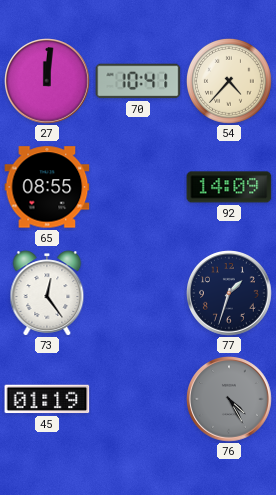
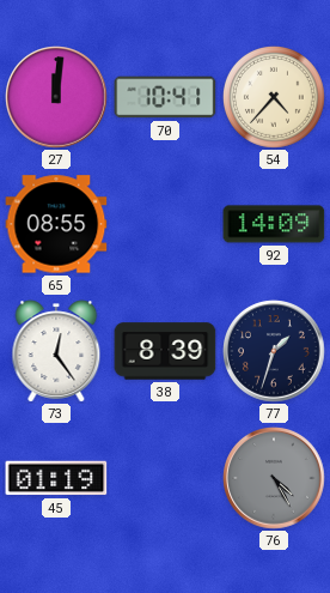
38: none -> 8:39 (165, 351)
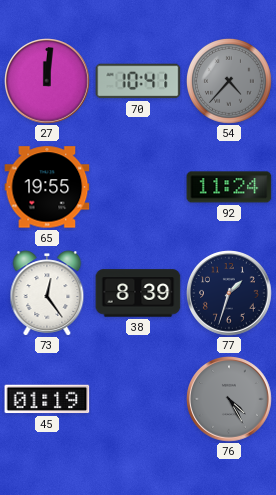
54 dial: cream -> grey (229, 81)
65: 08:55 -> 19:55 (47, 187)
92: 14:09 -> 11:24 (229, 187)
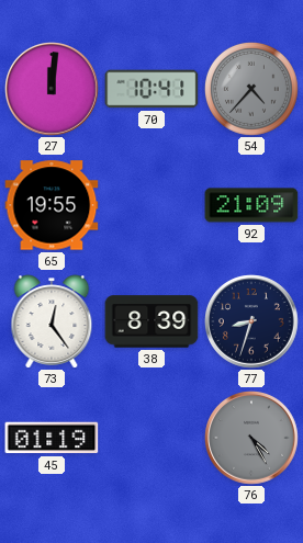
92: 11:24 -> 21:09 (251, 205)
77: 1:33 -> 8:33 (251, 321)
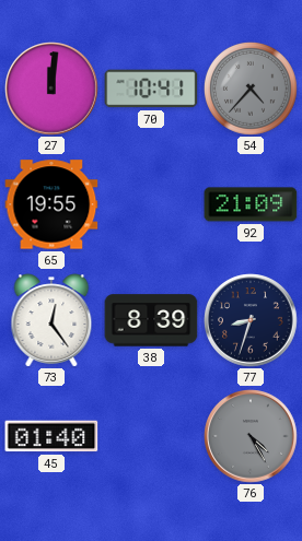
45: 01:19 -> 01:40 (51, 436)
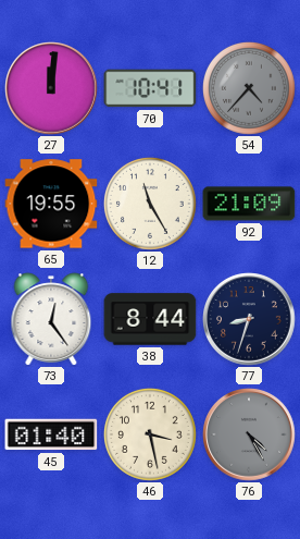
12: none -> 11:25 (150, 204)
38: 8:39 -> 8:44 (150, 319)
46: none -> 3:28 (150, 434)
